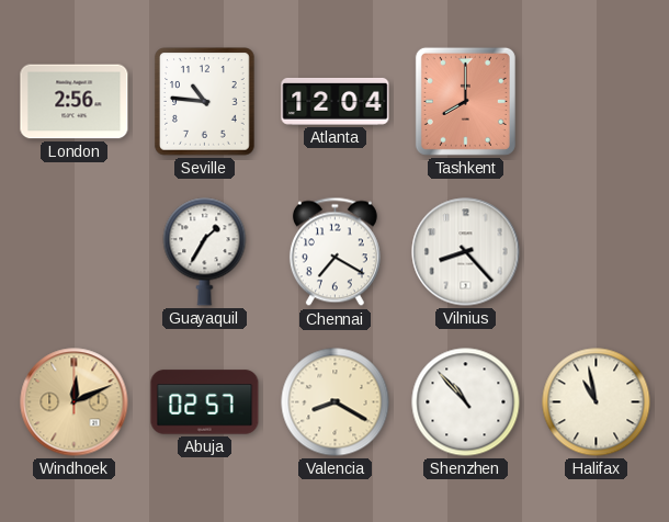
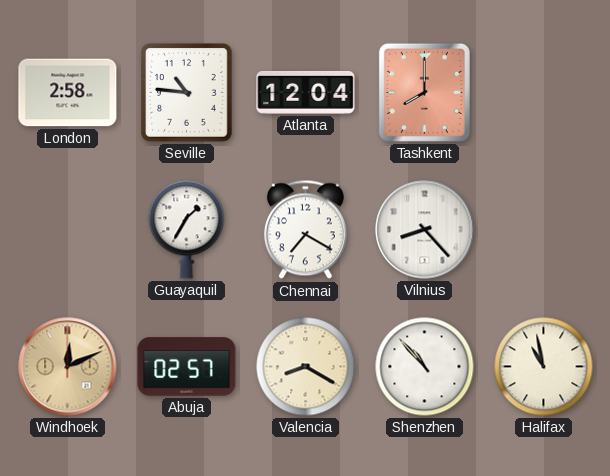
London: 2:56 -> 2:58 (68, 93)
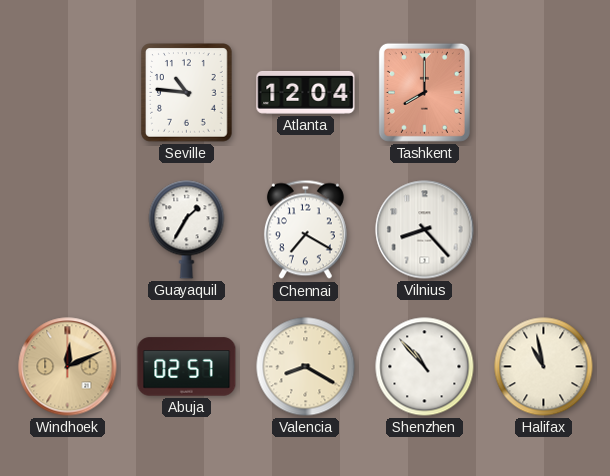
London: 2:58 -> none (68, 93)
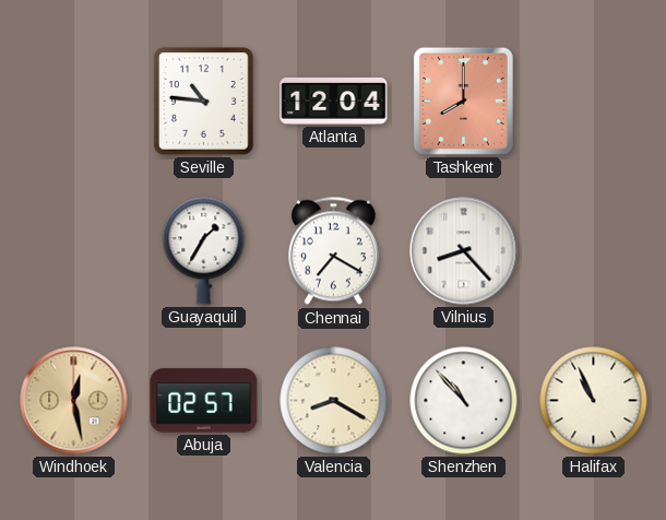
Windhoek: 12:11 -> 12:28 (74, 401)
Halifax: 10:58 -> 10:56 (594, 401)
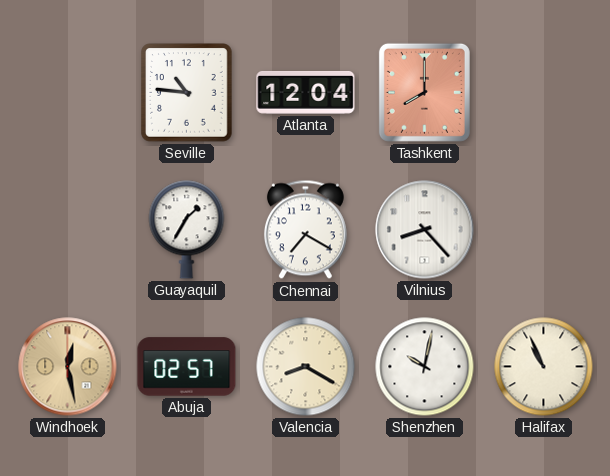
Shenzhen: 10:53 -> 10:02 (425, 367)
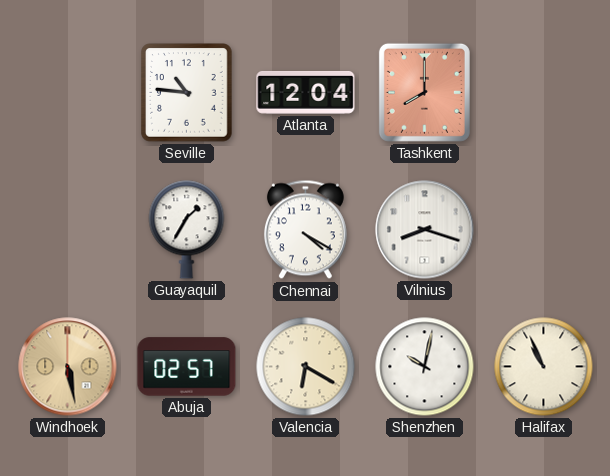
Chennai: 7:20 -> 4:20 (305, 230)
Vilnius: 8:23 -> 8:18 (425, 230)
Windhoek: 12:28 -> 5:28 (68, 367)
Valencia: 8:20 -> 6:20 (306, 367)
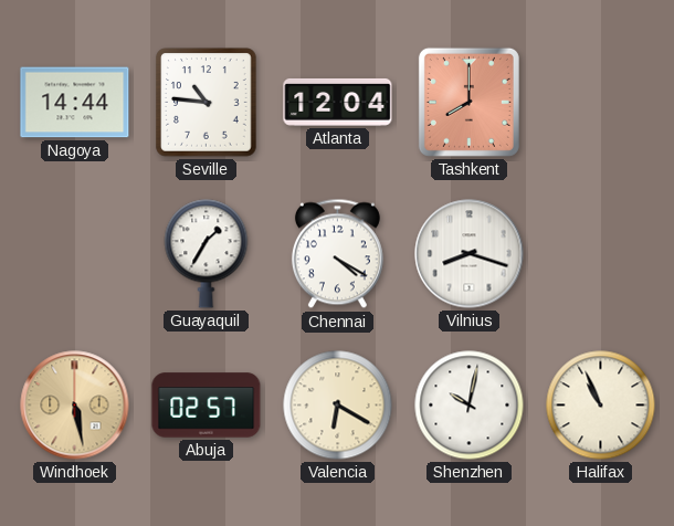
Nagoya: none -> 14:44 (75, 103)
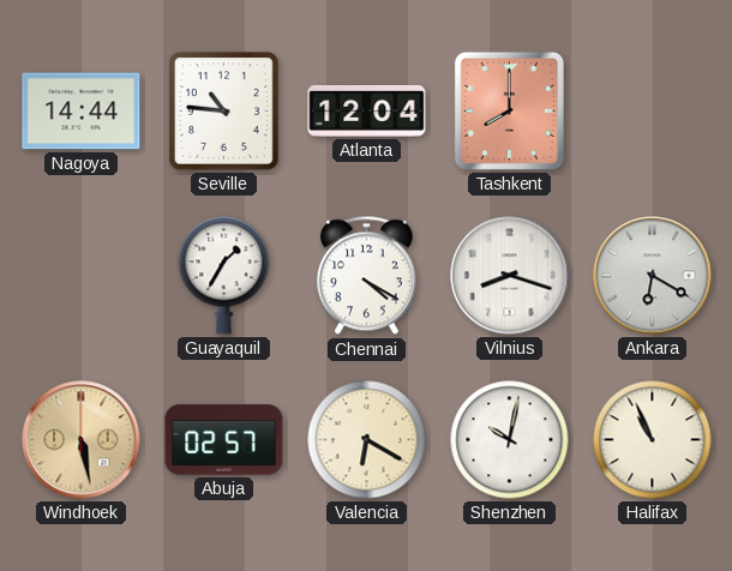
Ankara: none -> 6:20 (653, 276)
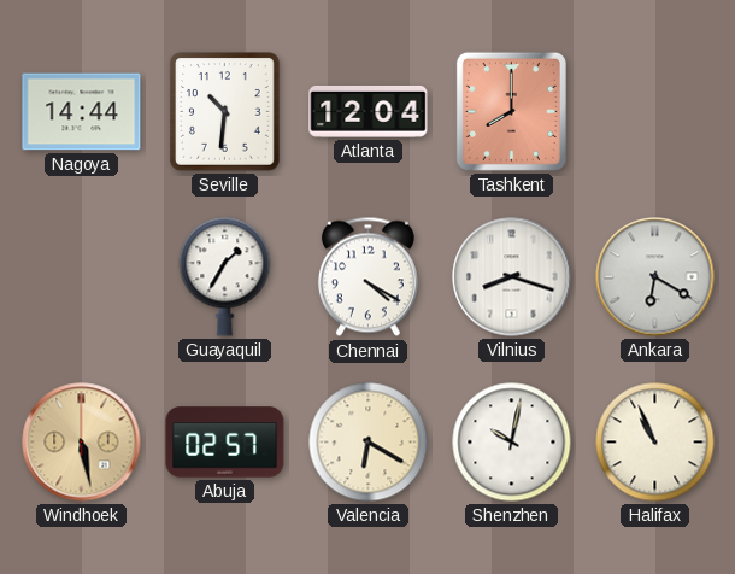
Seville: 10:46 -> 10:31 (225, 112)
